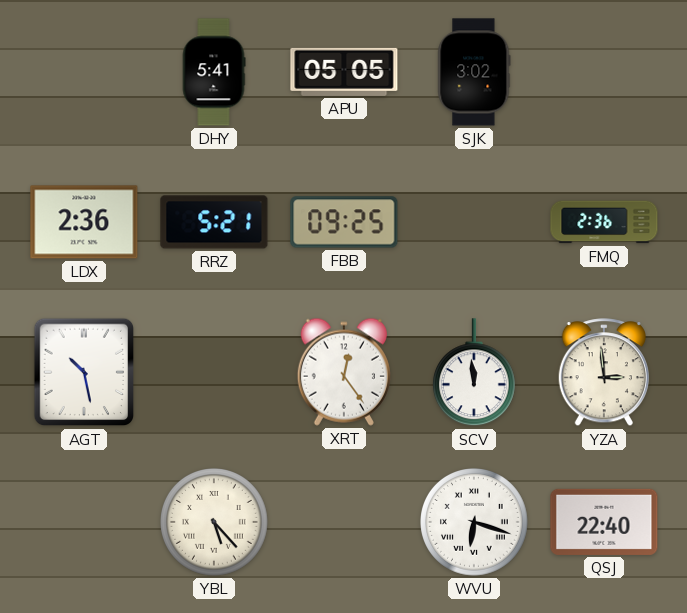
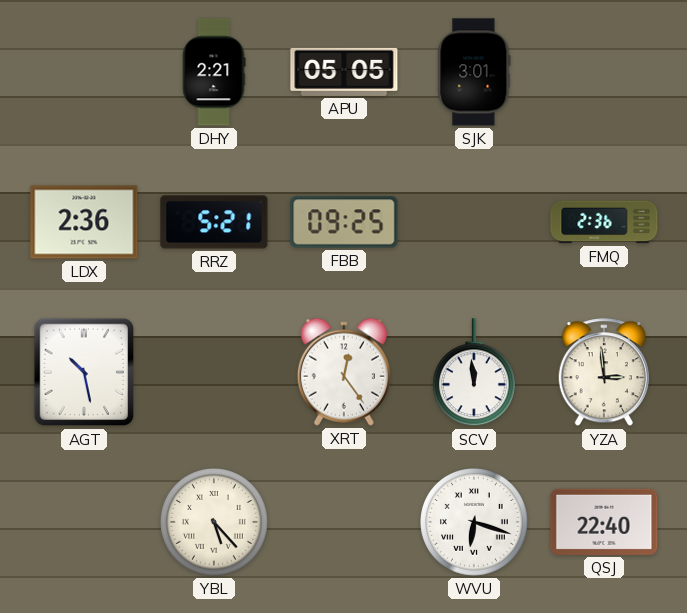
DHY: 5:41 -> 2:21 (214, 72)
SJK: 3:02 -> 3:01 (474, 72)
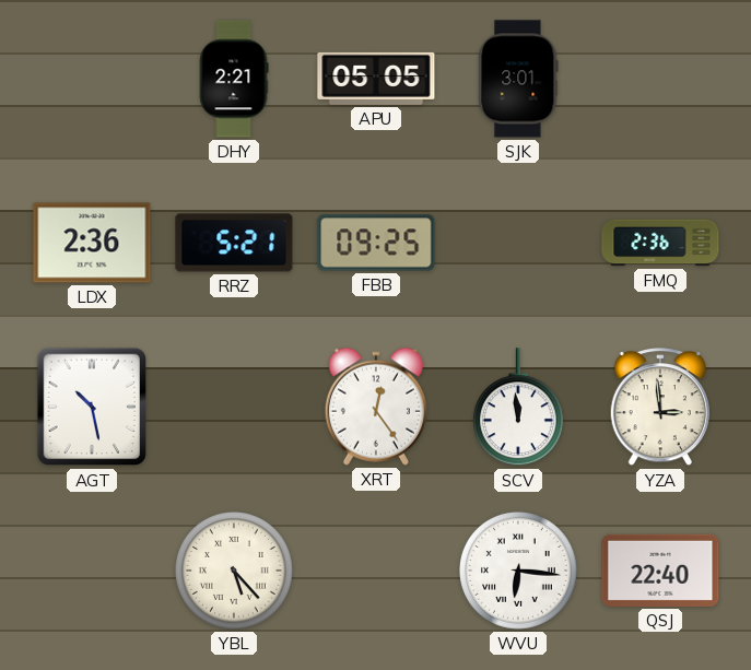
WVU: 6:18 -> 6:16 (519, 572)
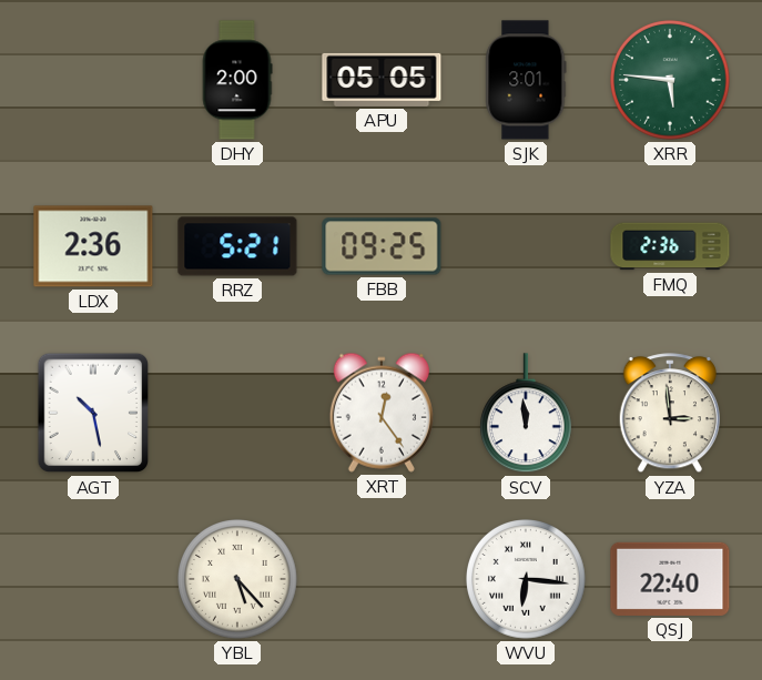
DHY: 2:21 -> 2:00 (237, 80)
XRR: none -> 5:46 (671, 81)
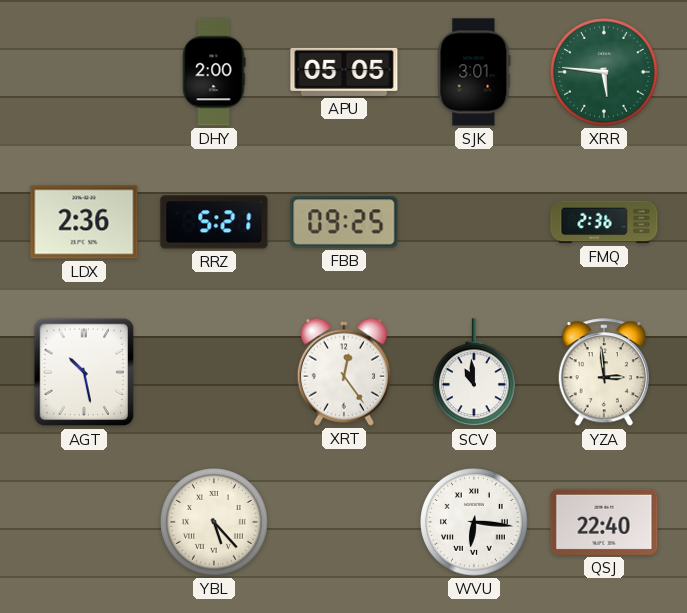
SCV: 11:59 -> 10:59 (474, 373)
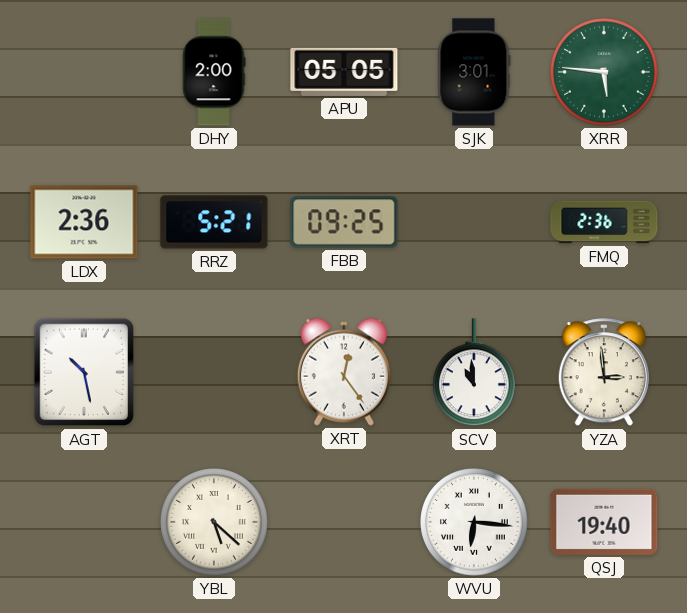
YBL: 5:23 -> 5:22 (215, 523)
QSJ: 22:40 -> 19:40 (604, 522)
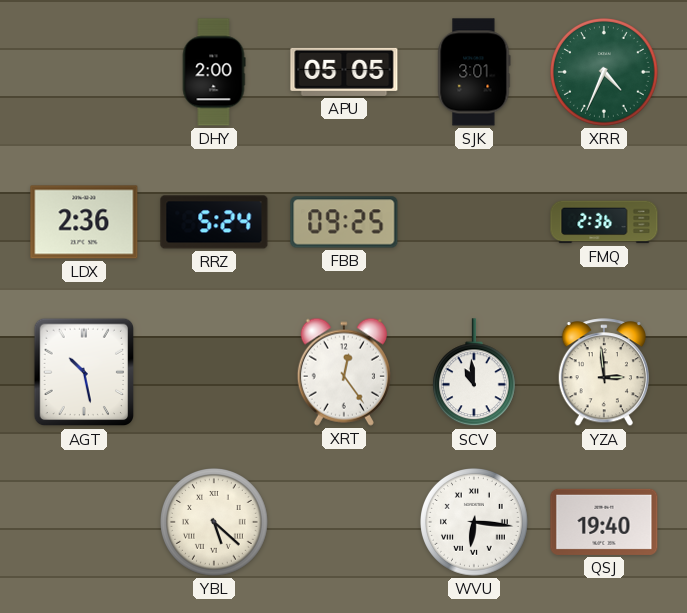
XRR: 5:46 -> 4:34 (605, 73)
RRZ: 5:21 -> 5:24 (214, 222)
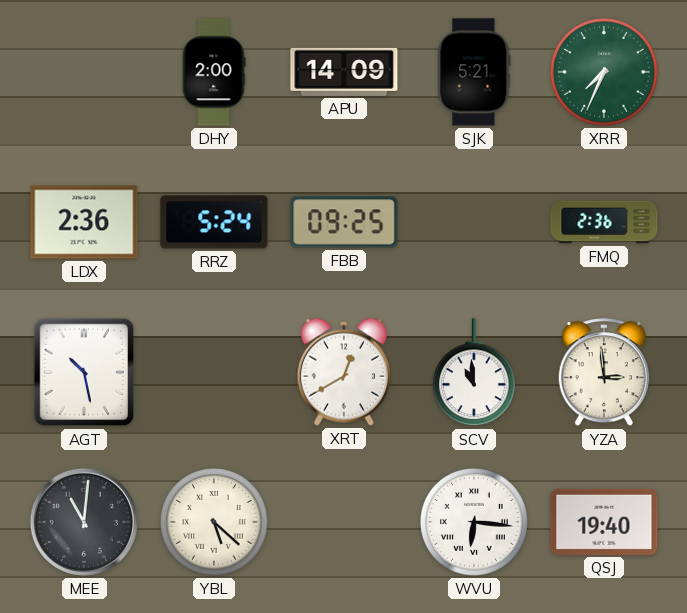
APU: 05:05 -> 14:09 (344, 72)
SJK: 3:01 -> 5:21 (474, 72)
XRR: 4:34 -> 7:34 (605, 73)
XRT: 12:24 -> 12:40 (344, 372)
MEE: none -> 11:01 (84, 522)
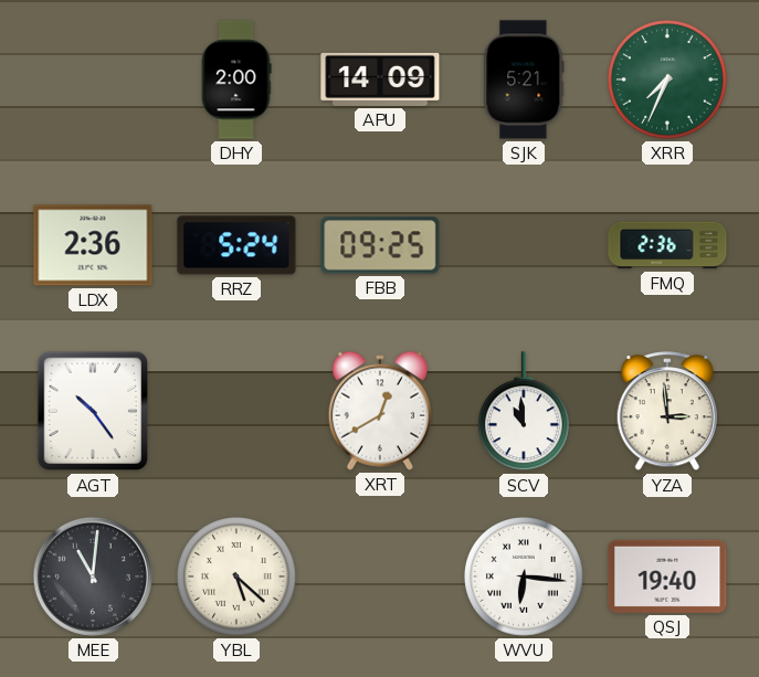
AGT: 10:28 -> 10:24 (93, 411)
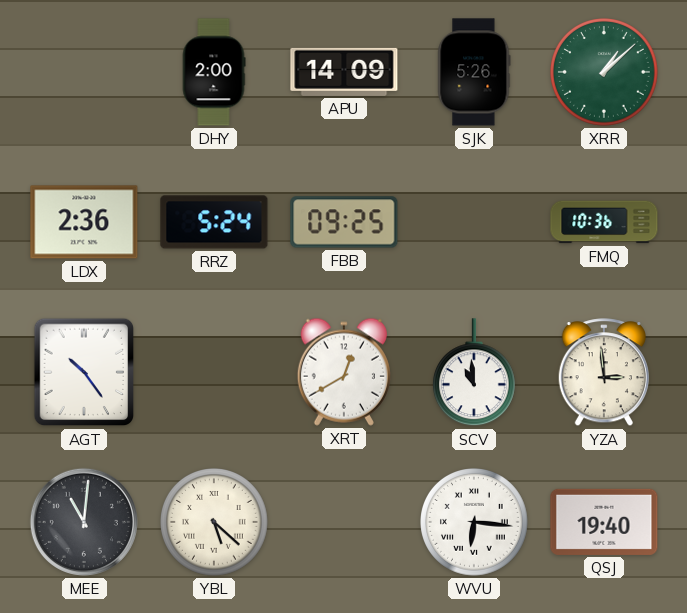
SJK: 5:21 -> 5:26 (474, 72)
XRR: 7:34 -> 1:08 (605, 73)
FMQ: 2:36 -> 10:36 (604, 222)
